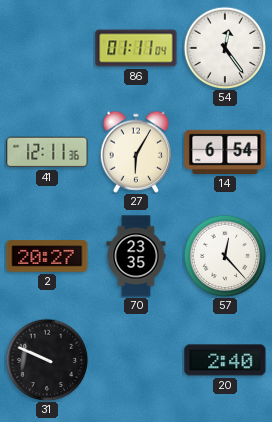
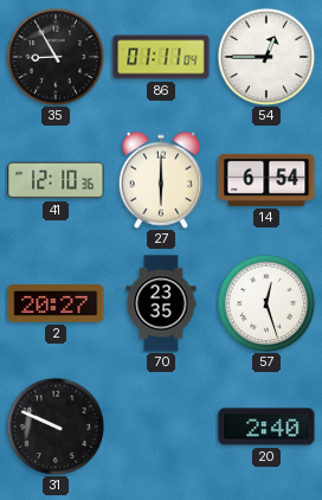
35: none -> 8:55 (56, 57)
54: 12:24 -> 12:45 (266, 57)
41: 12:11 -> 12:10 (56, 180)
27: 6:05 -> 6:00 (161, 180)
57: 12:23 -> 12:27 (266, 303)
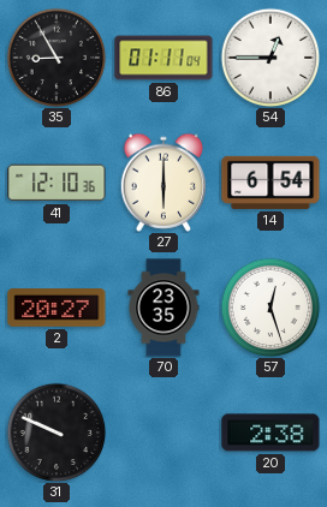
20: 2:40 -> 2:38 (270, 433)
